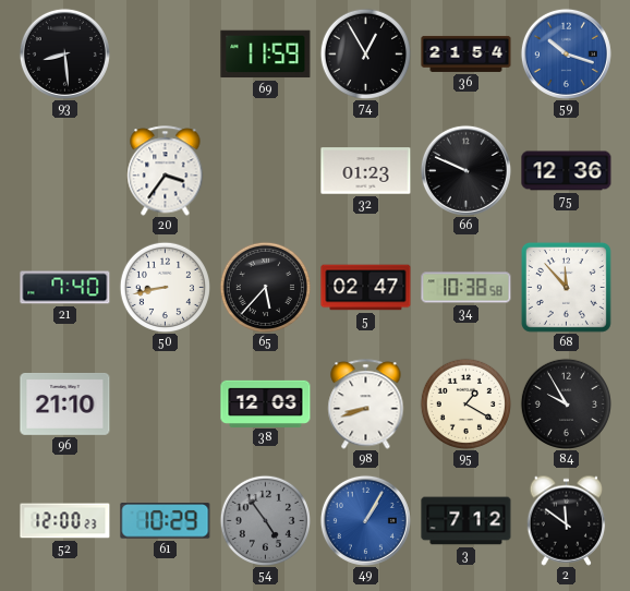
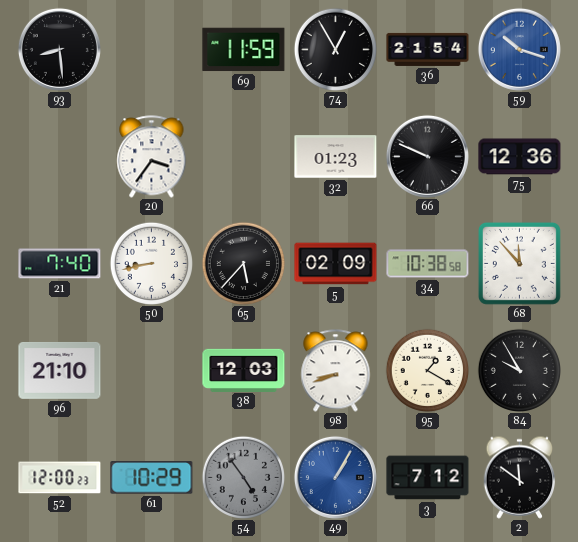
5: 02:47 -> 02:09 (336, 264)
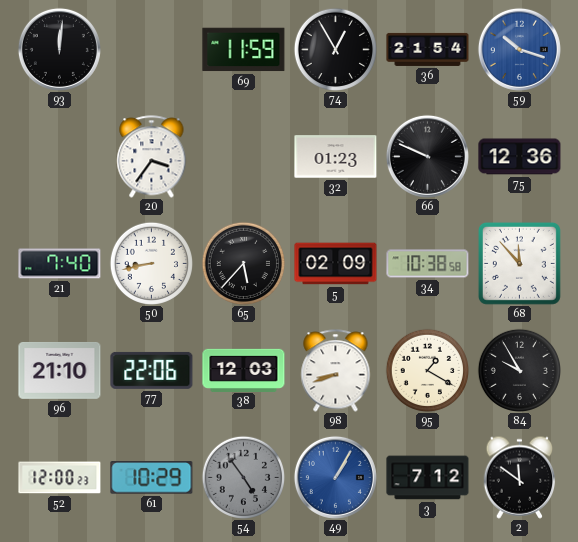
93: 8:29 -> 12:01 (59, 49)
77: none -> 22:06 (152, 370)
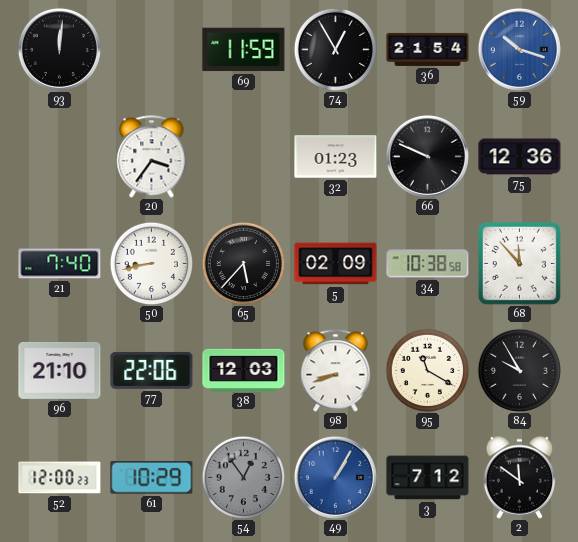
95: 1:20 -> 11:20 (427, 370)
54: 4:54 -> 12:54 (243, 477)
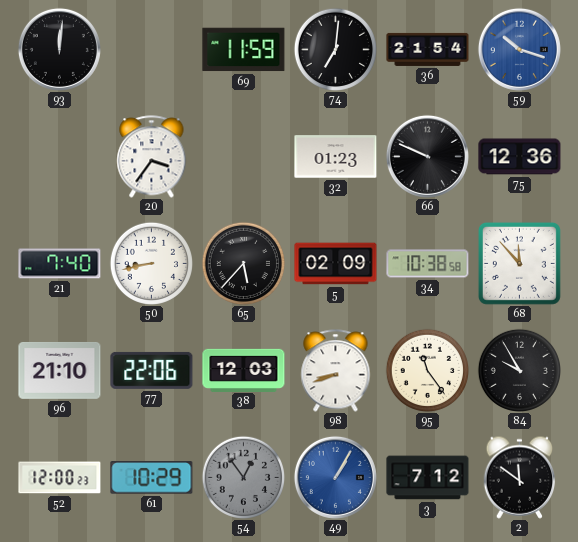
74: 12:55 -> 7:01 (335, 49)
95: 11:20 -> 11:24 (427, 370)
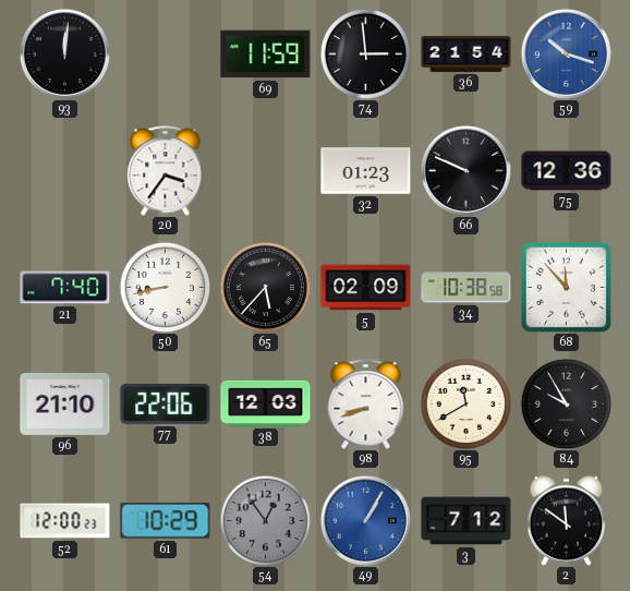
74: 7:01 -> 2:59 (365, 53)
95: 11:24 -> 11:40 (465, 403)
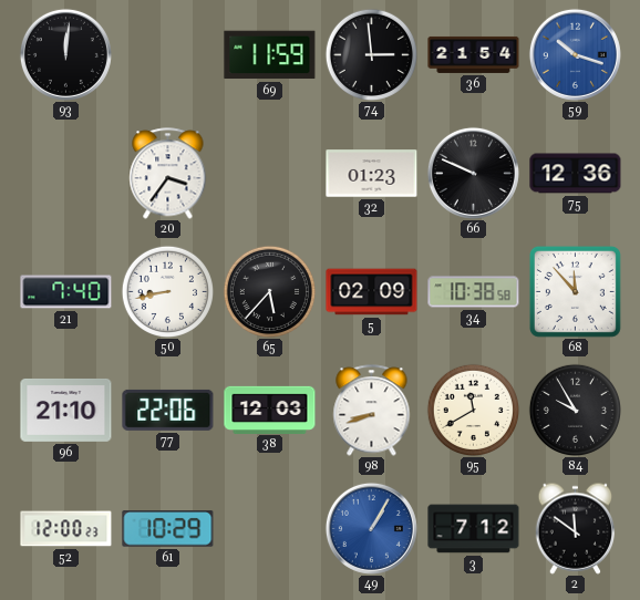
54: 12:54 -> none (265, 520)
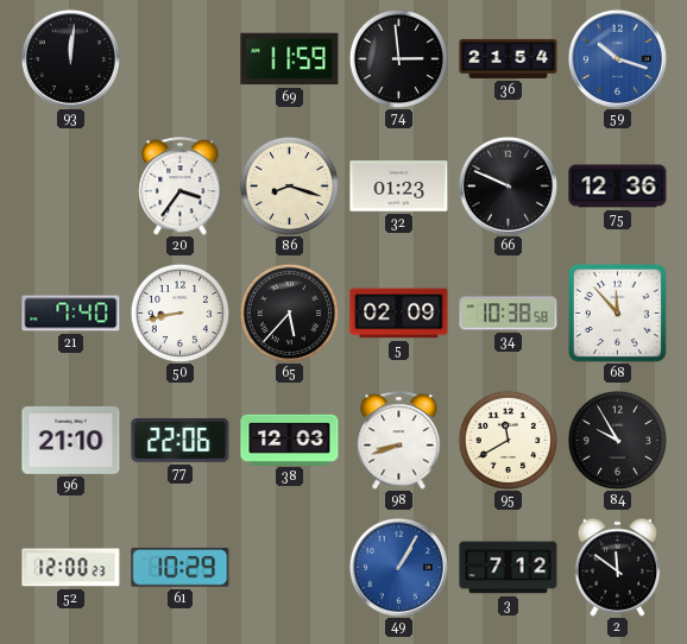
86: none -> 8:18 (289, 185)
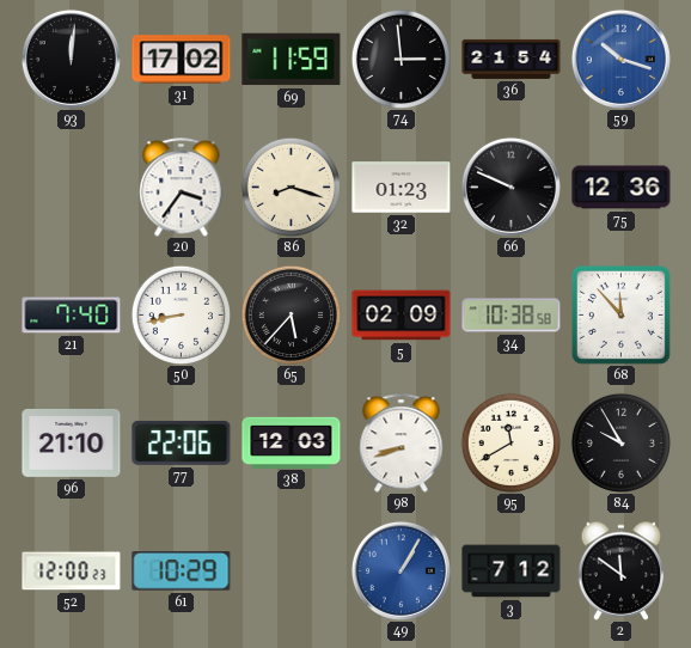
31: none -> 17:02 (182, 60)
